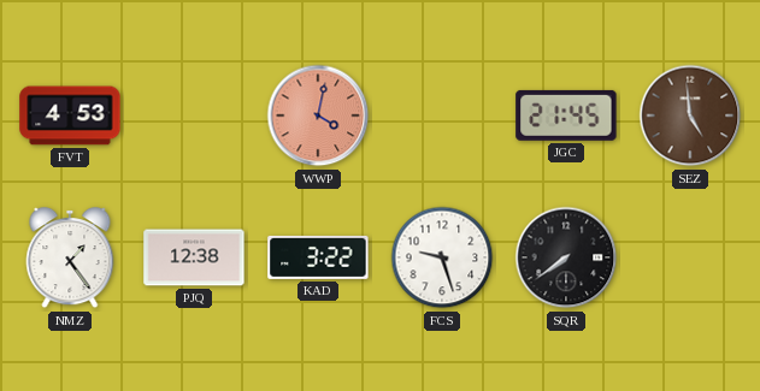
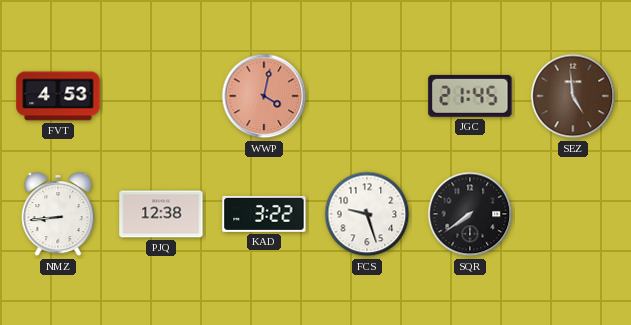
NMZ: 1:24 -> 8:44 (58, 215)
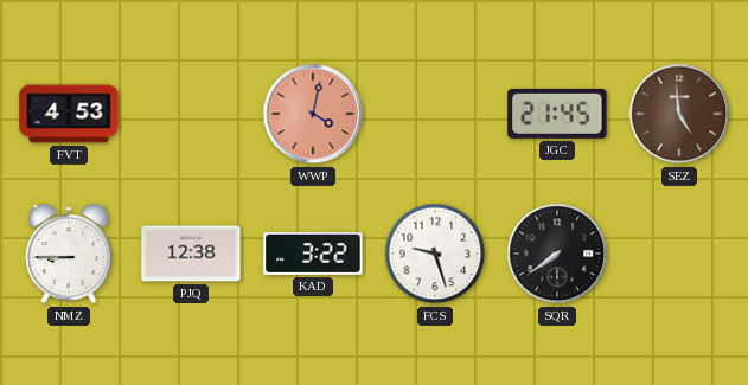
NMZ: 8:44 -> 8:45 (69, 255)
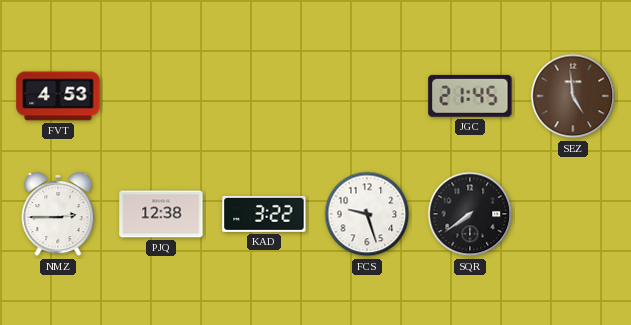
WWP: 4:02 -> none (313, 114)
NMZ: 8:45 -> 2:45 (58, 215)
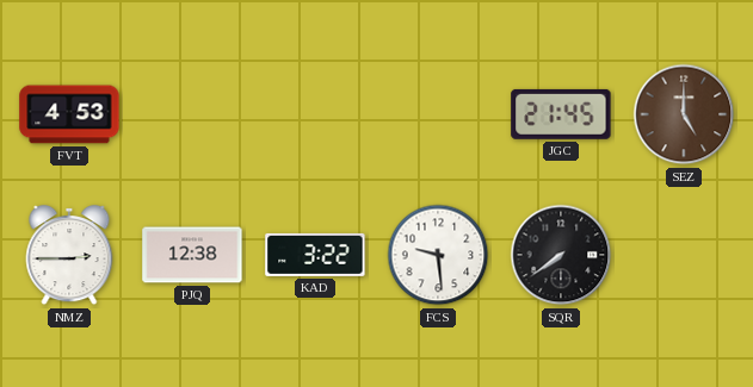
SEZ: 4:59 -> 5:00 (684, 114)
FCS: 9:27 -> 9:29 (438, 255)
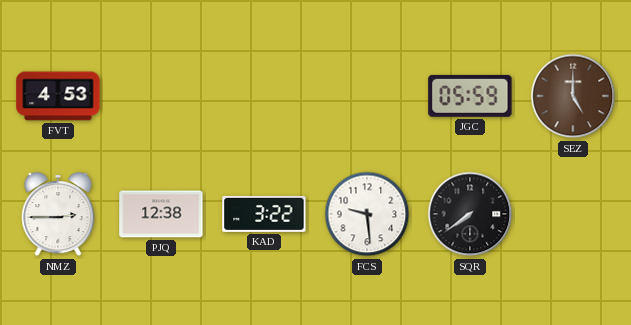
JGC: 21:45 -> 05:59 (470, 96)
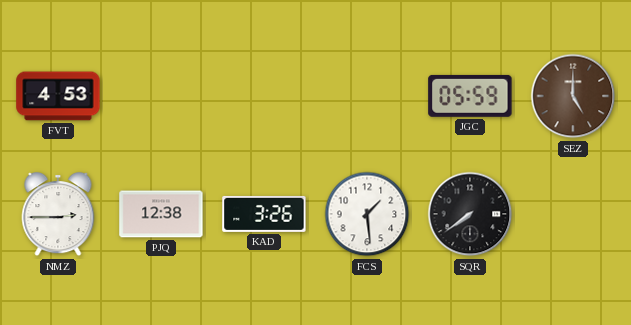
KAD: 3:22 -> 3:26 (264, 214)
FCS: 9:29 -> 1:29 (367, 214)
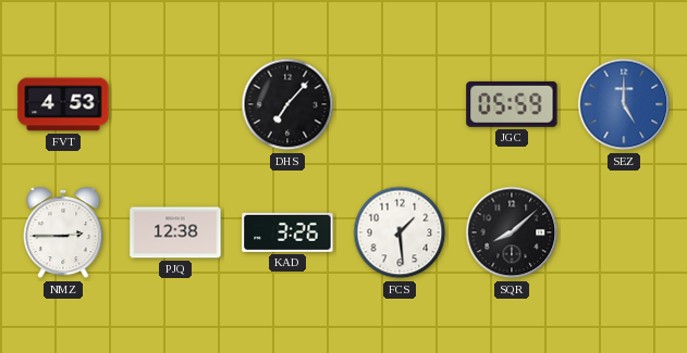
DHS: none -> 7:07 (287, 104)
SEZ dial: brown -> blue (624, 104)
SQR: 7:39 -> 8:08 (512, 232)
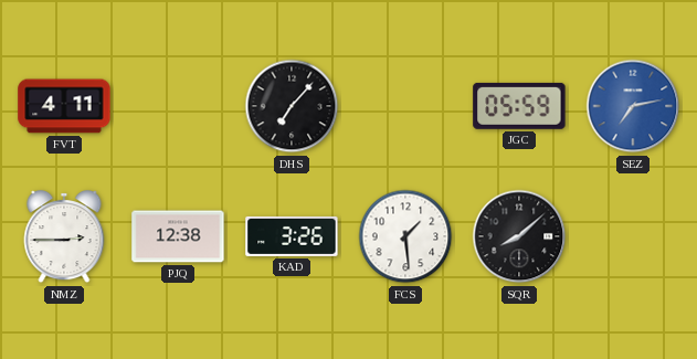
FVT: 4:53 -> 4:11 (64, 106)
SEZ: 5:00 -> 7:13 (633, 106)
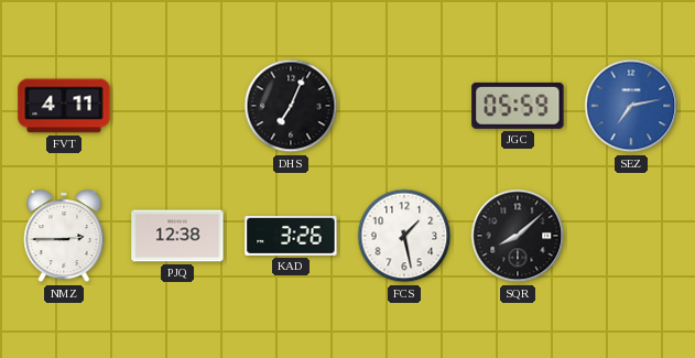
DHS: 7:07 -> 7:04 (291, 106)
FCS: 1:29 -> 1:28 (404, 236)
